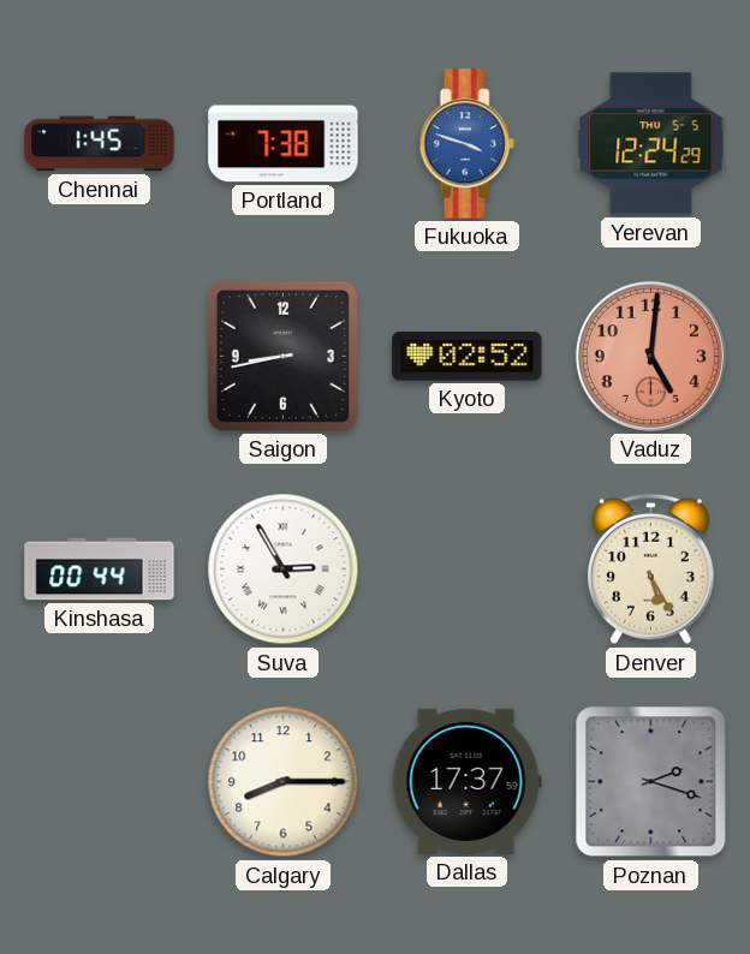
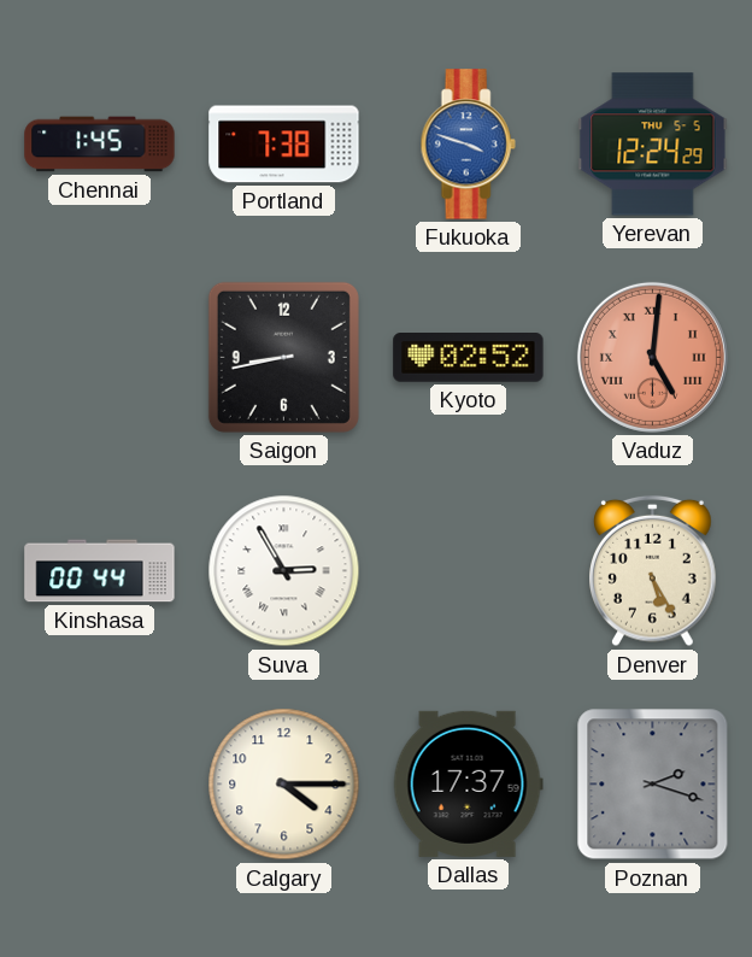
Vaduz numerals: Arabic -> Roman (652, 357)
Calgary: 8:15 -> 4:15 (284, 785)
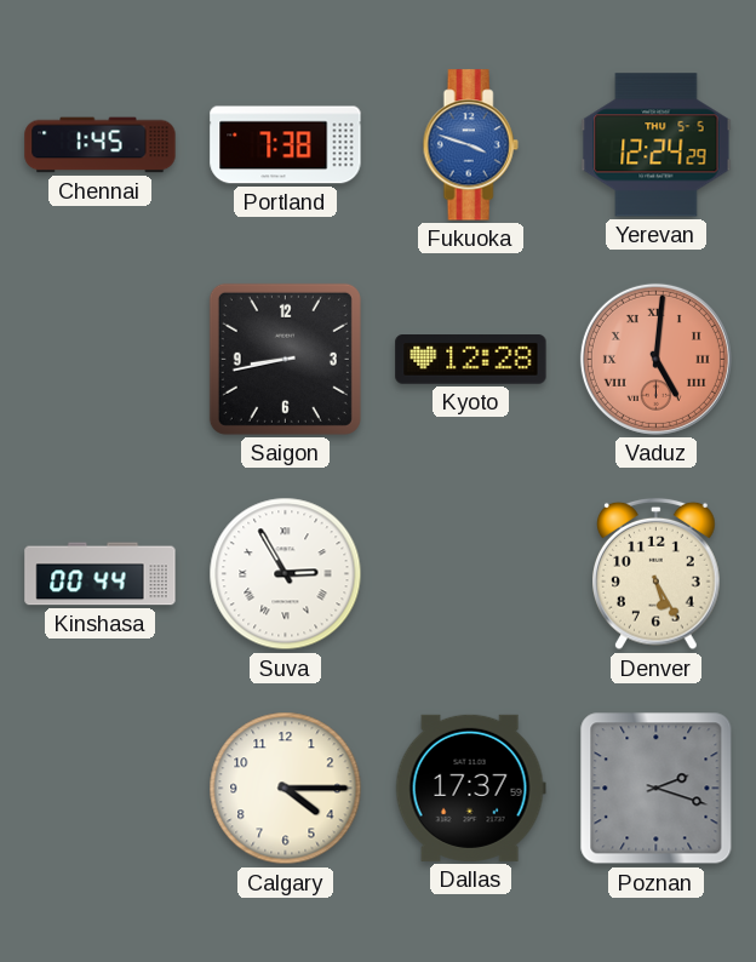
Kyoto: 02:52 -> 12:28 (471, 360)
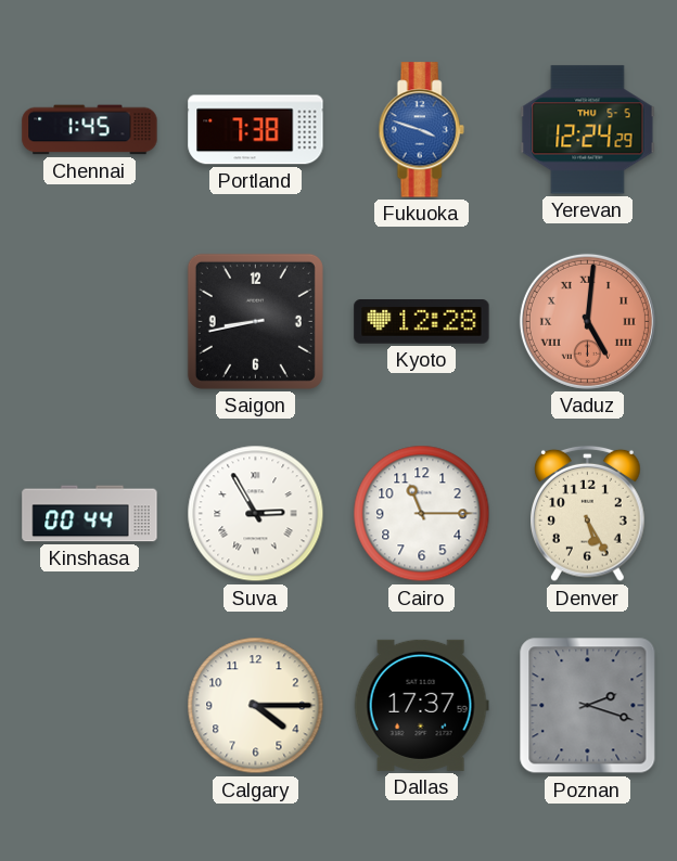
Cairo: none -> 11:15 (422, 514)
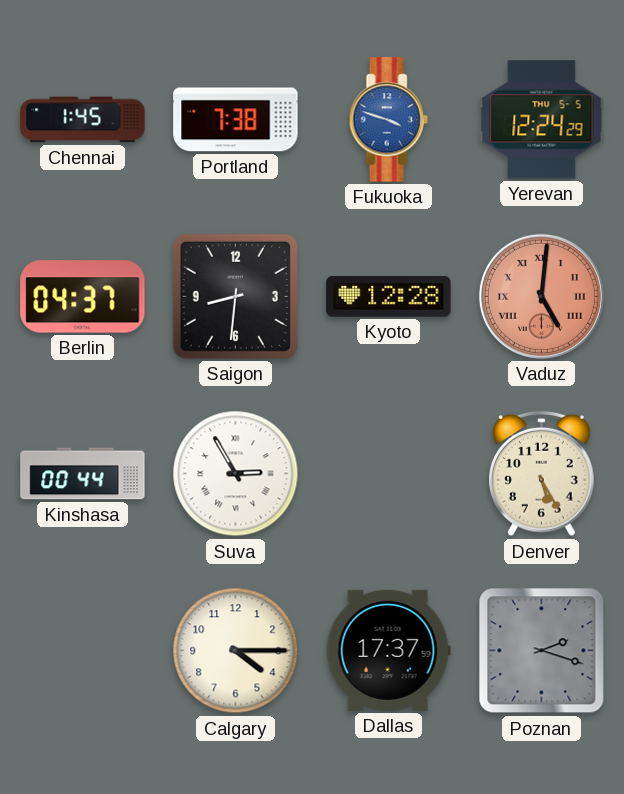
Berlin: none -> 04:37 (83, 297)
Saigon: 8:43 -> 8:31 (235, 296)
Cairo: 11:15 -> none (422, 514)
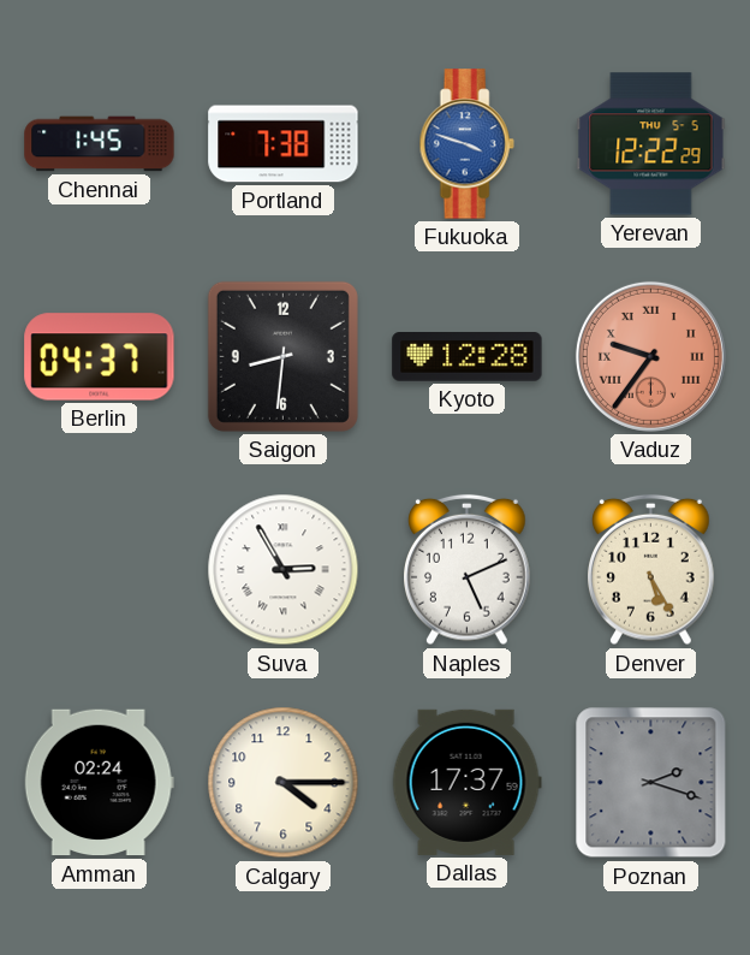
Yerevan: 12:24 -> 12:22 (651, 144)
Vaduz: 5:01 -> 9:36 (650, 356)
Kinshasa: 00:44 -> none (83, 474)
Naples: none -> 5:11 (468, 570)
Amman: none -> 02:24 (99, 783)
